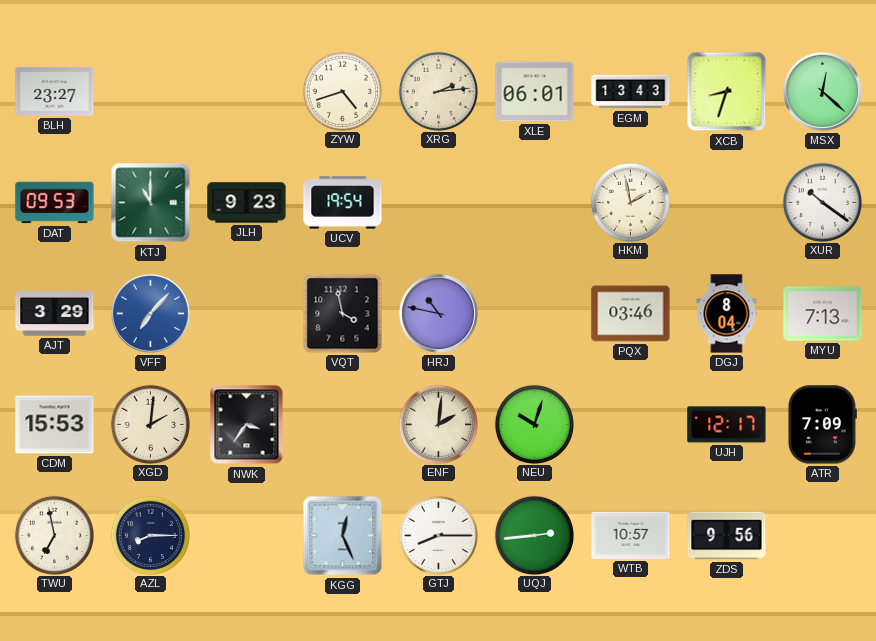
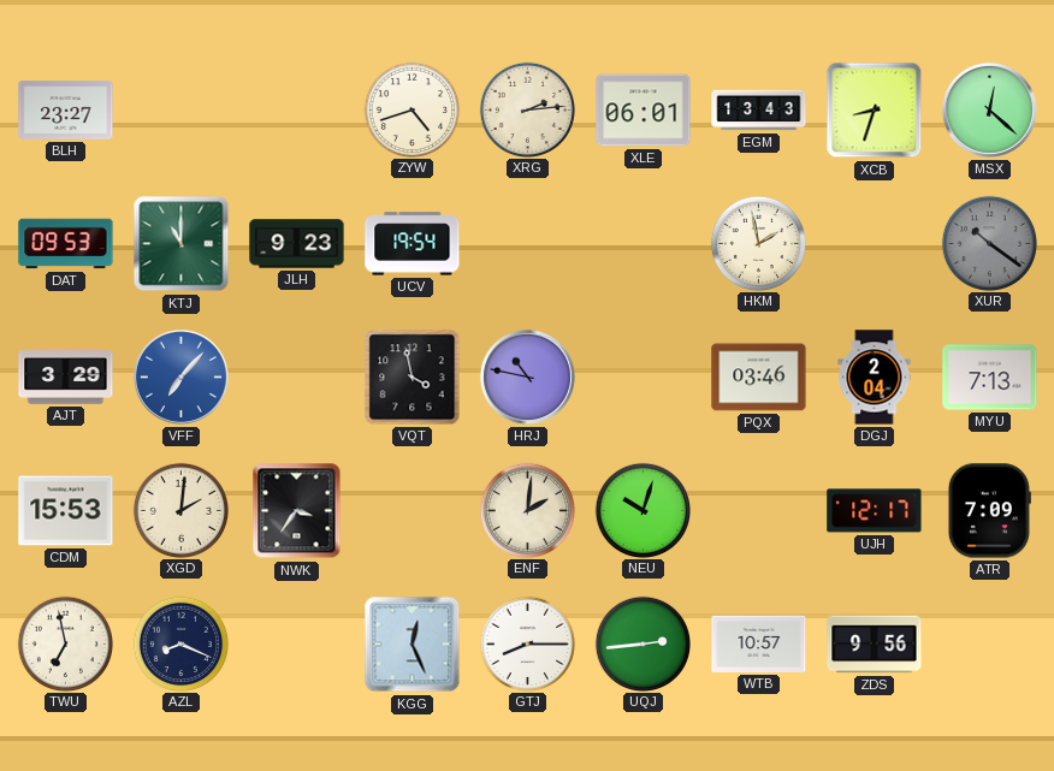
XUR dial: white -> grey (989, 243)
DGJ: 8:04 -> 2:04 (875, 378)
AZL: 8:15 -> 8:19 (180, 644)
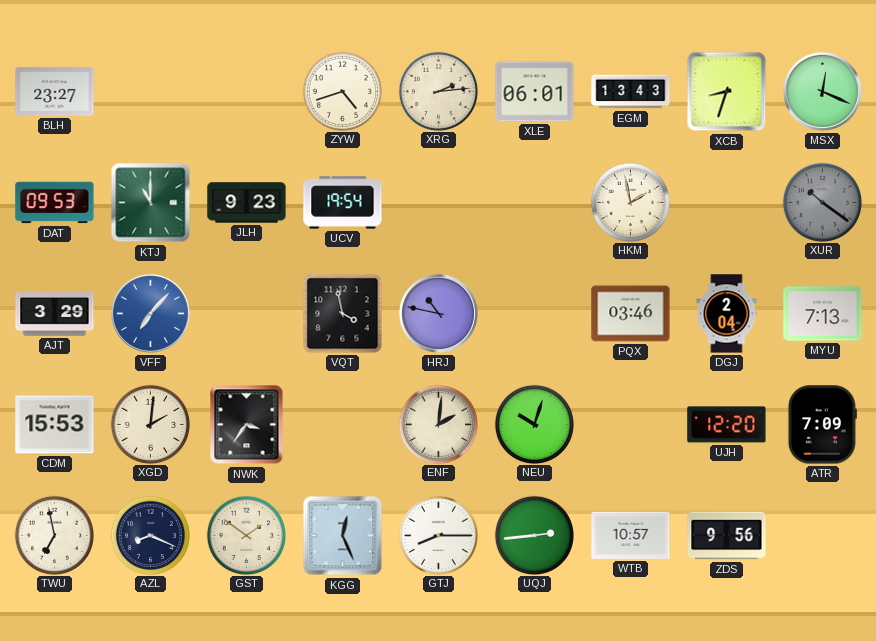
MSX: 12:22 -> 12:19 (822, 91)
UJH: 12:17 -> 12:20 (727, 425)
GST: none -> 1:51 (246, 535)
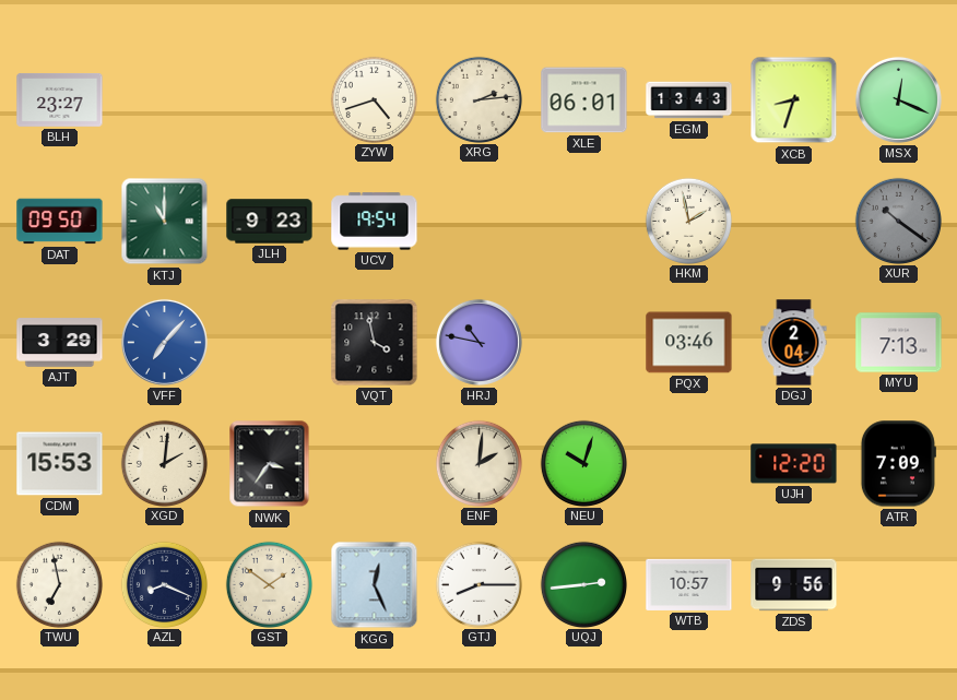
DAT: 09:53 -> 09:50 (60, 222)
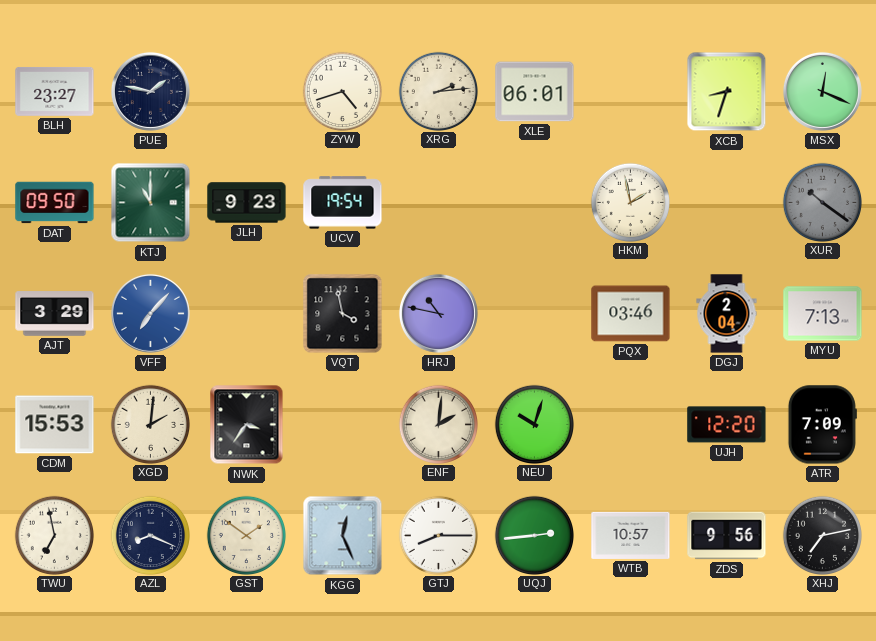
PUE: none -> 1:47 (150, 91)
EGM: 13:43 -> none (689, 100)
XHJ: none -> 7:13 (822, 535)
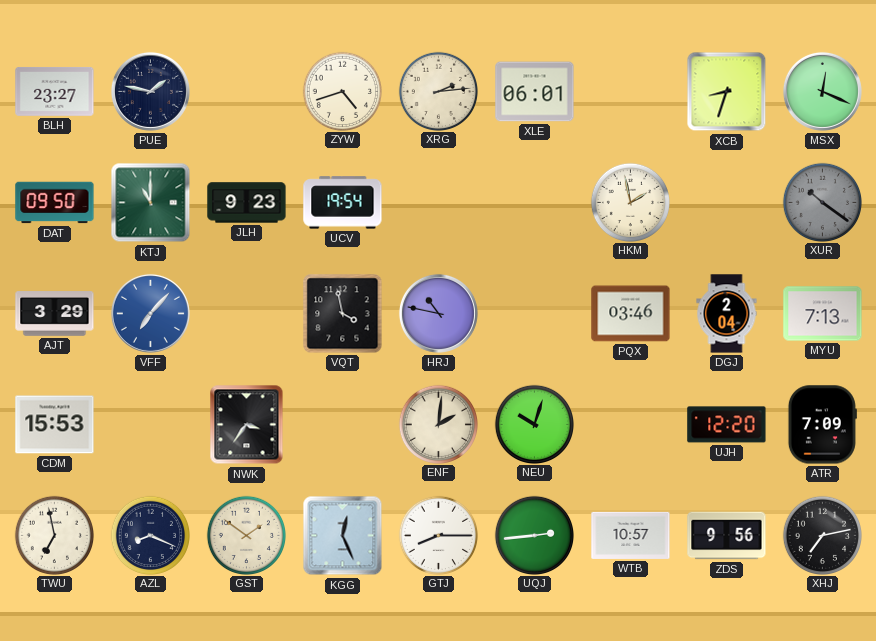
XGD: 2:01 -> none (150, 424)
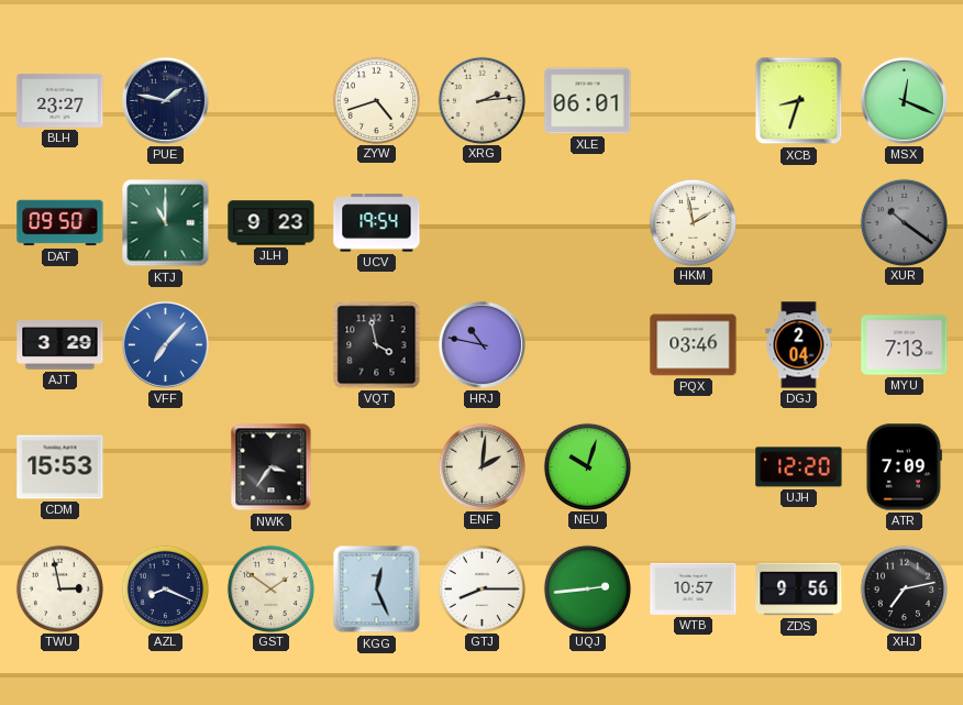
TWU: 6:58 -> 2:58 (59, 588)
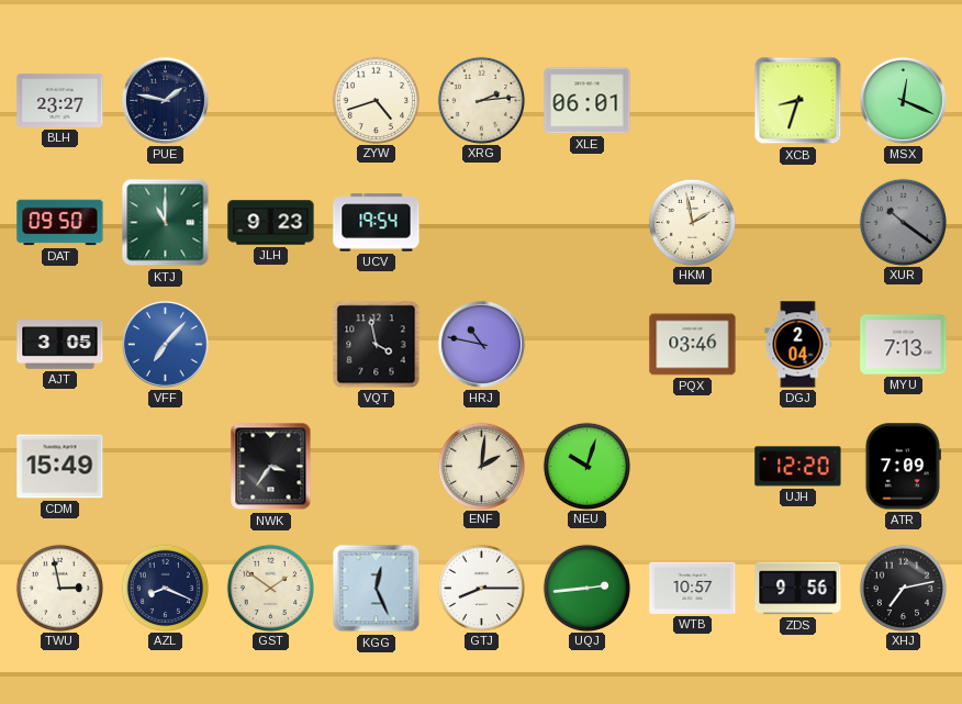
AJT: 3:29 -> 3:05 (60, 345)
CDM: 15:53 -> 15:49 (60, 467)
